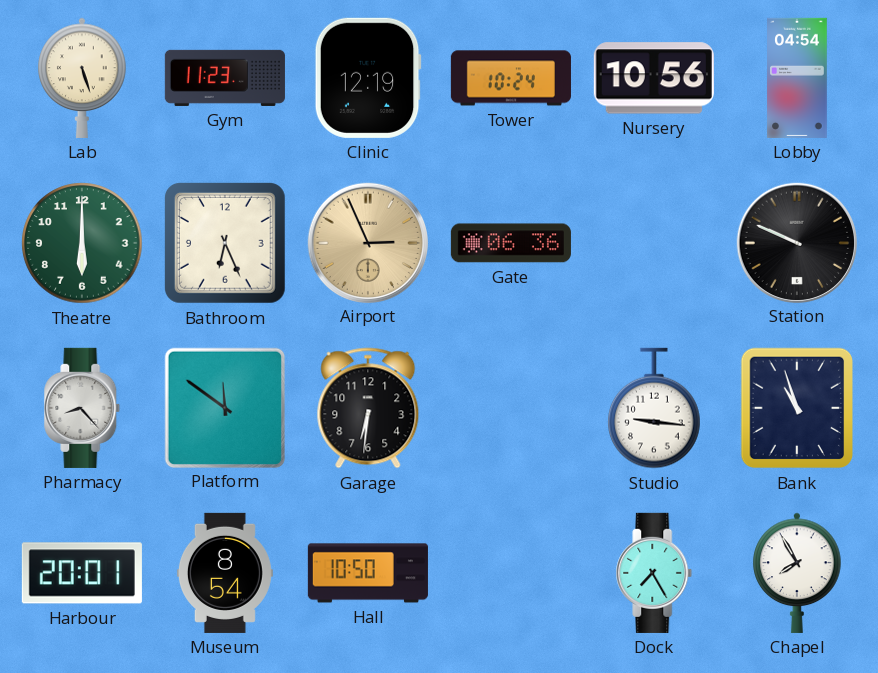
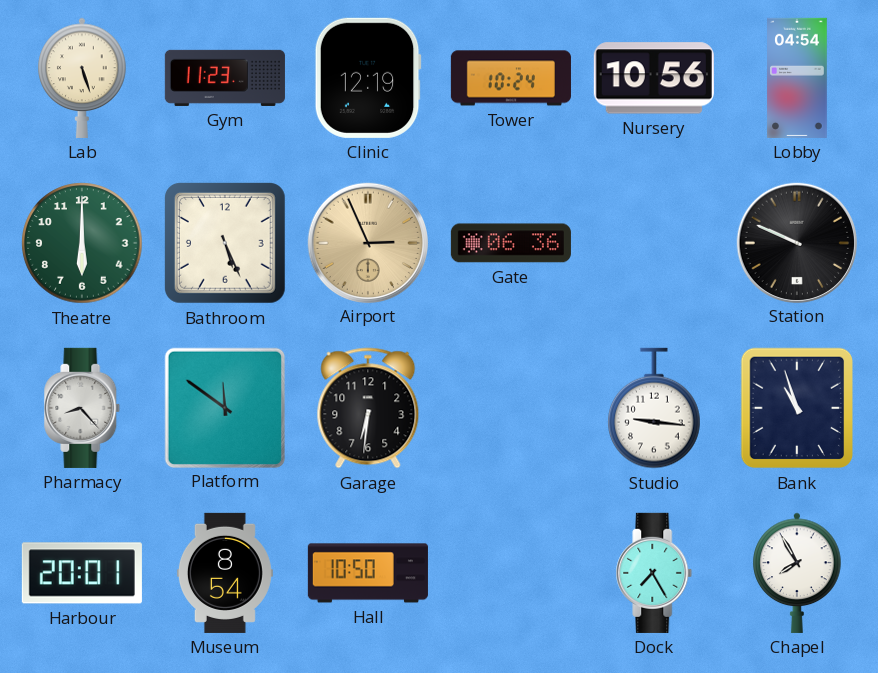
Bathroom: 6:26 -> 5:26 (225, 243)
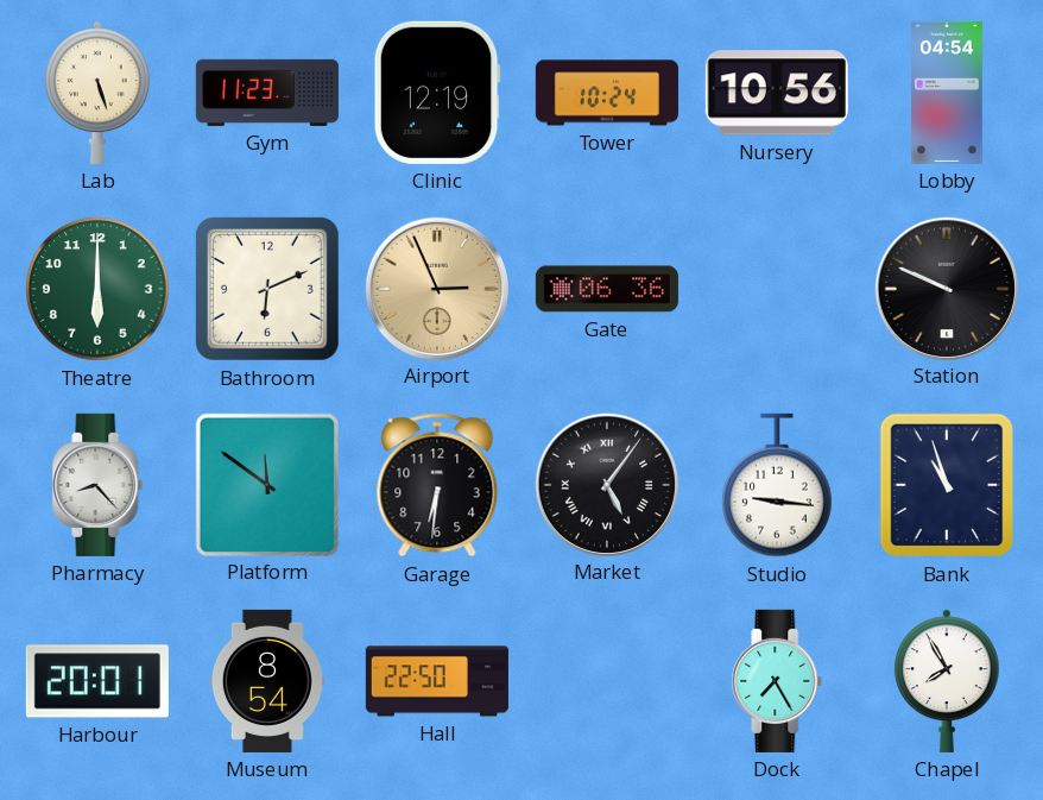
Bathroom: 5:26 -> 6:11 (267, 289)
Market: none -> 5:06 (606, 484)
Hall: 10:50 -> 22:50 (437, 681)
